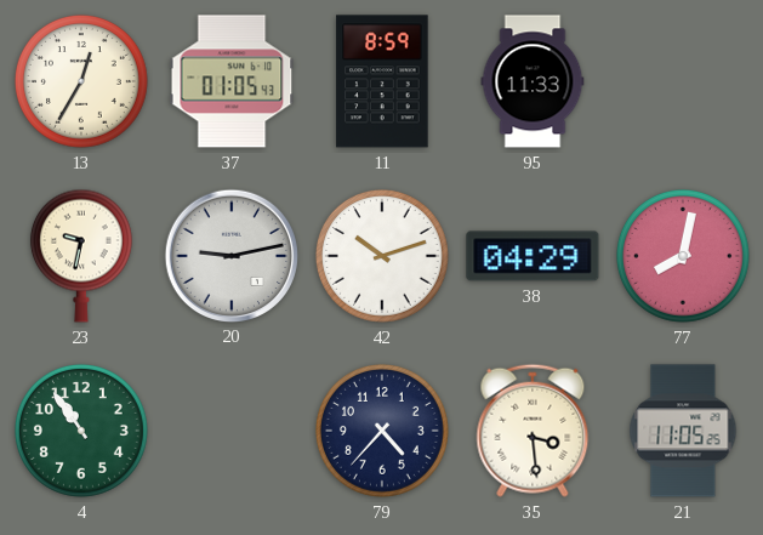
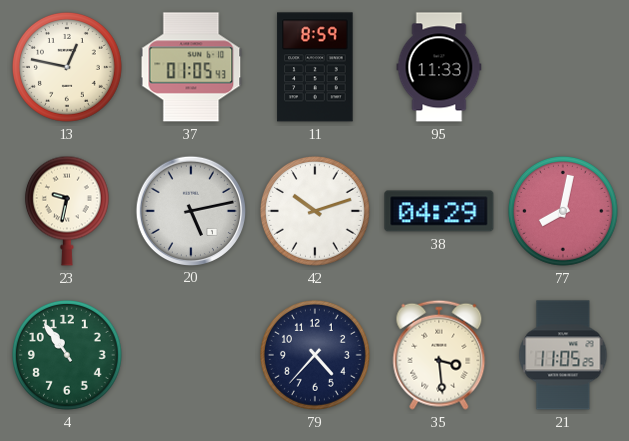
13: 12:35 -> 12:47 (67, 67)
20: 9:13 -> 5:13 (190, 210)
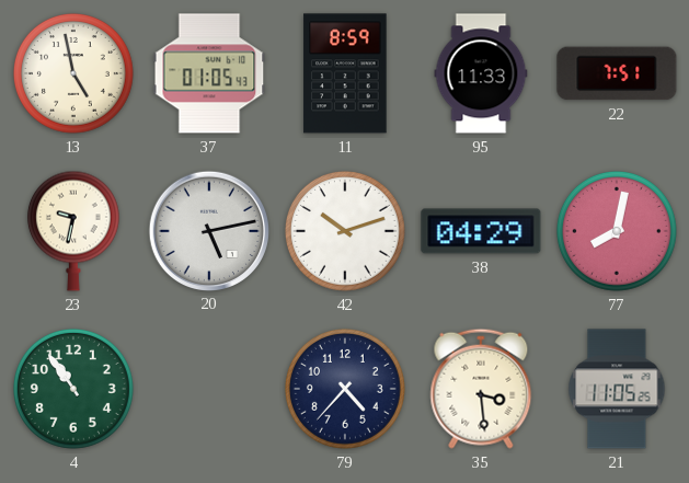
13: 12:47 -> 4:58 (73, 73)
22: none -> 7:51 (617, 73)
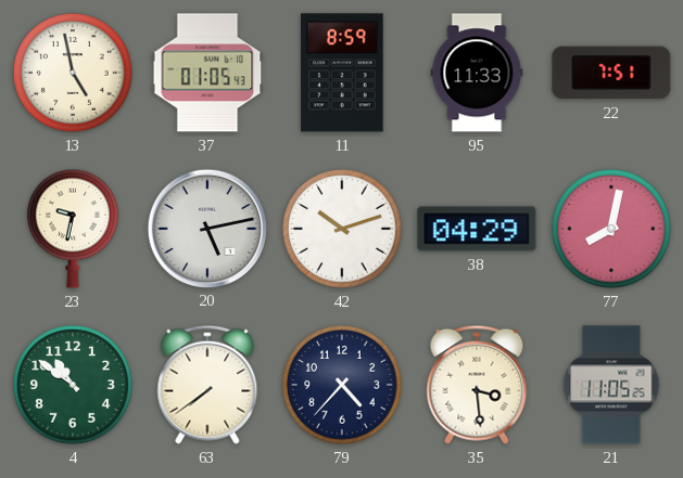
4: 10:54 -> 10:51 (73, 385)
63: none -> 7:39 (207, 385)
